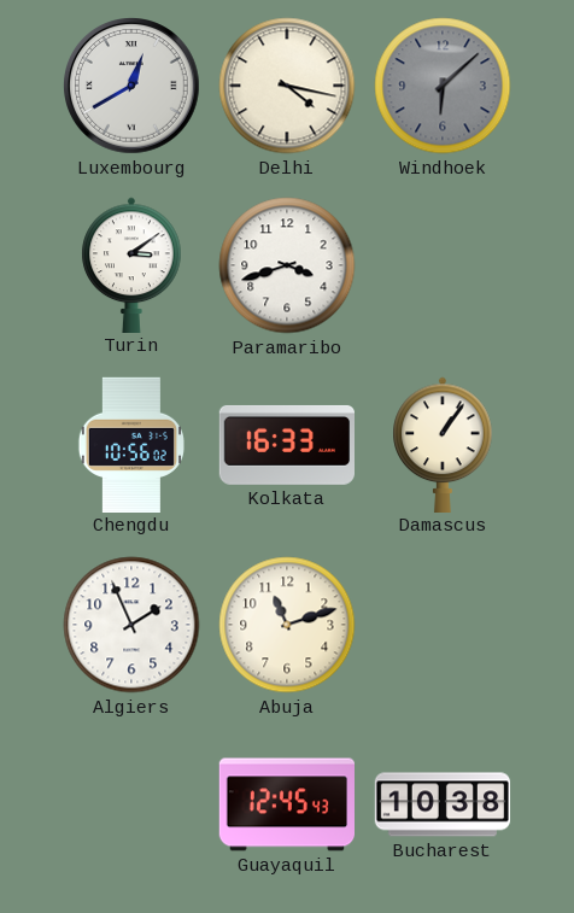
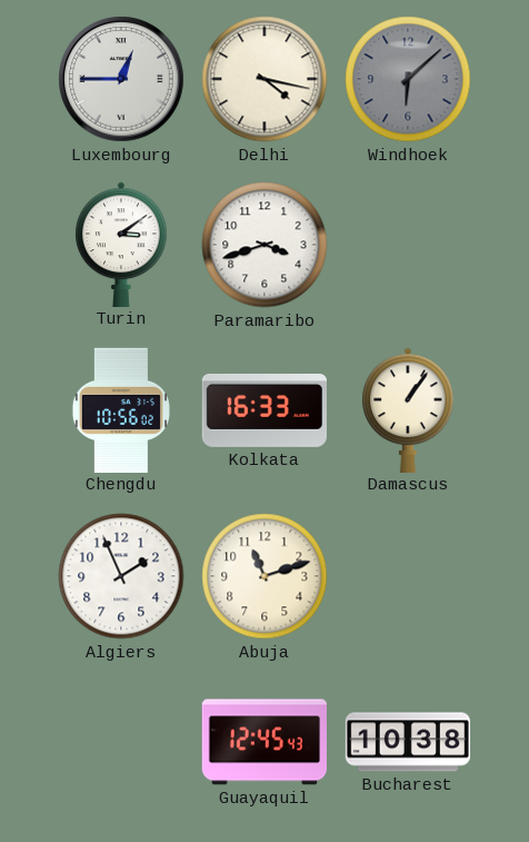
Luxembourg: 12:40 -> 12:45 (122, 80)
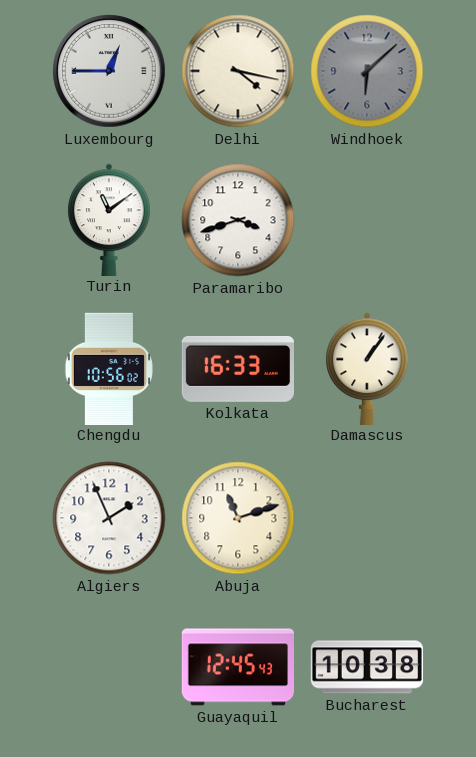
Turin: 3:09 -> 11:09 (109, 219)
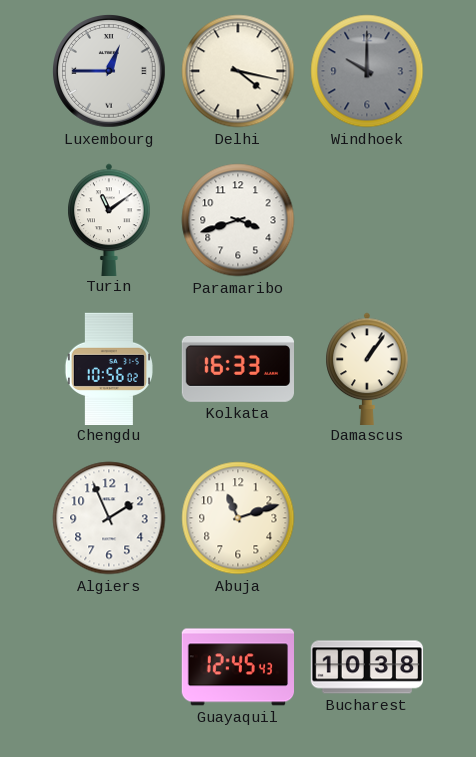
Windhoek: 6:08 -> 10:00 (367, 71)
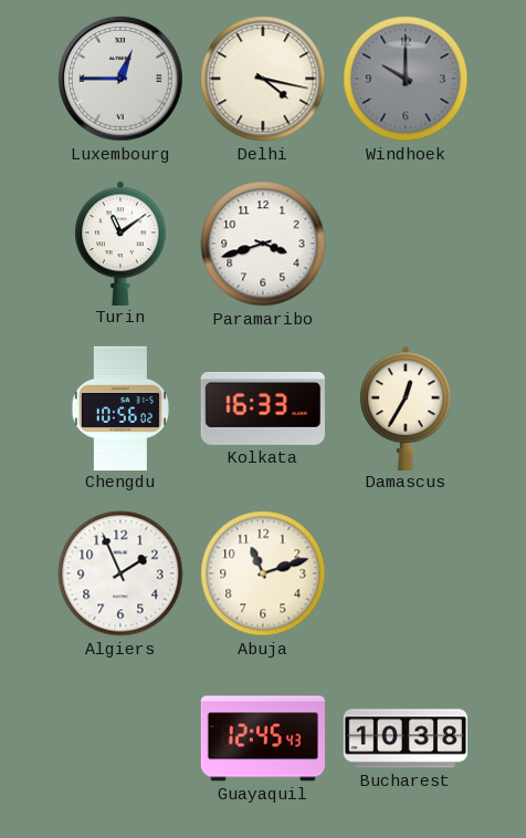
Damascus: 1:06 -> 12:35 (406, 407)
